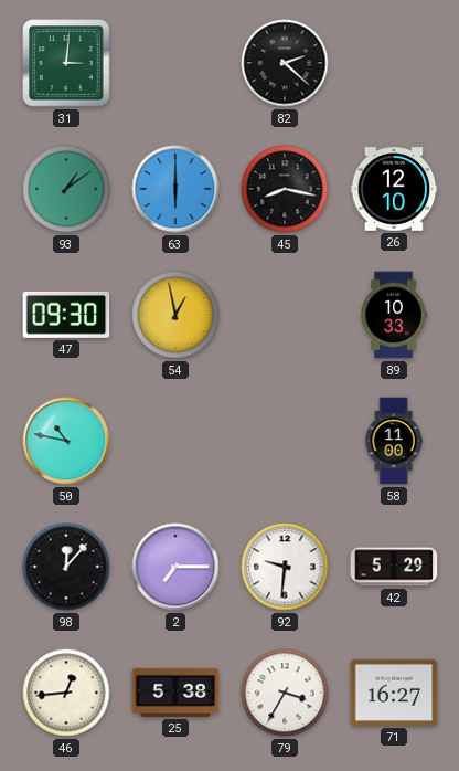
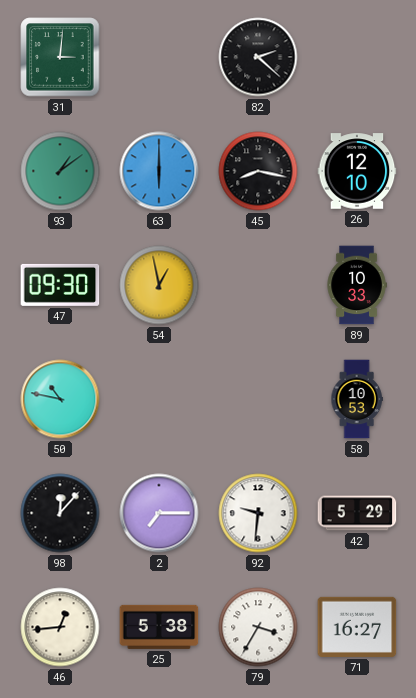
58: 11:00 -> 10:53 (357, 399)
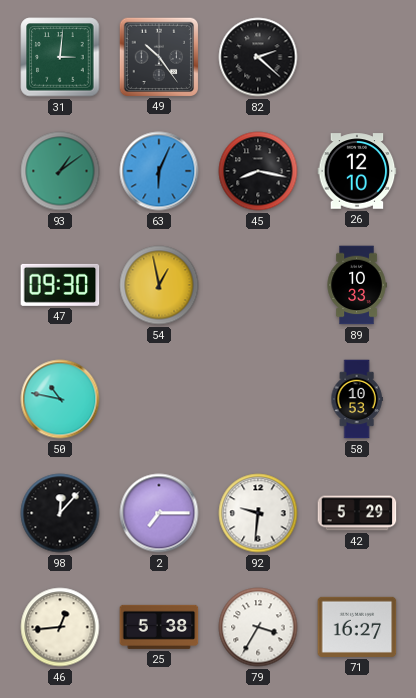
49: none -> 10:24 (158, 56)
63: 6:00 -> 6:04 (159, 171)
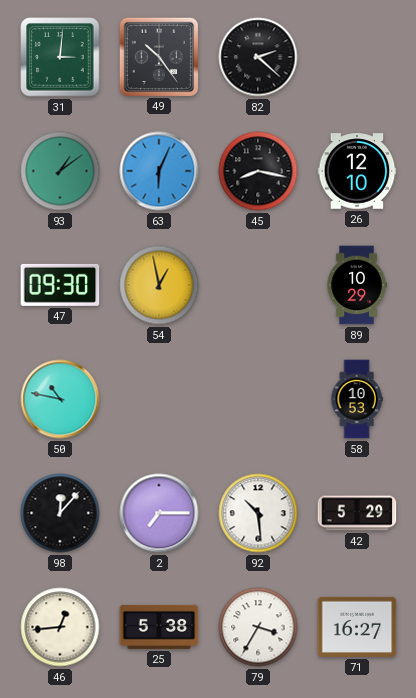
89: 10:33 -> 10:29 (357, 285)
92: 9:31 -> 10:29 (258, 513)
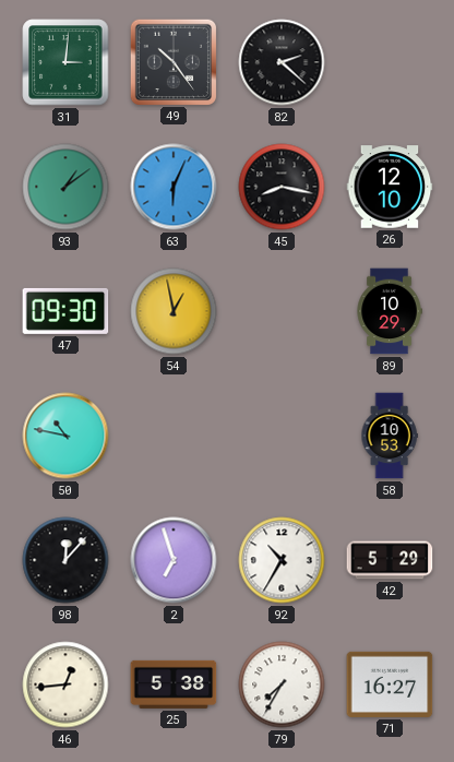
2: 7:15 -> 6:57 (174, 560)
92: 10:29 -> 10:35 (282, 560)
79: 3:35 -> 7:35 (282, 684)
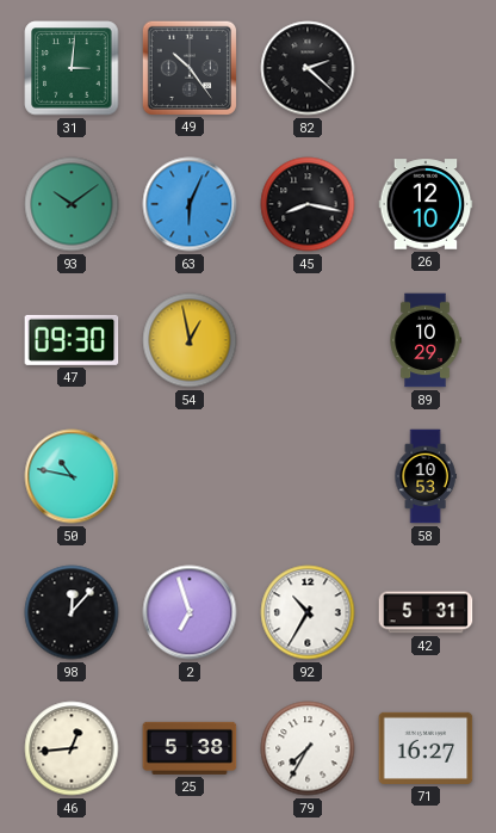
93: 1:09 -> 10:09 (72, 204)
42: 5:29 -> 5:31 (426, 612)
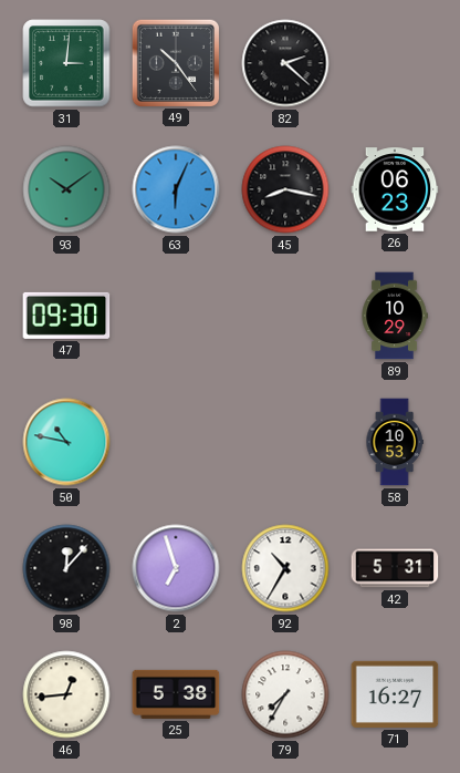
26: 12:10 -> 06:23 (395, 189)
54: 12:58 -> none (190, 340)
